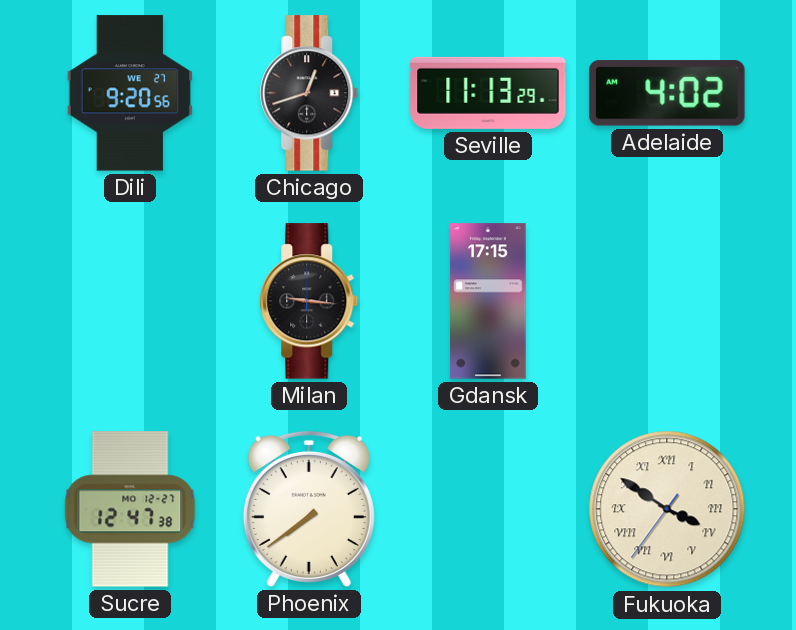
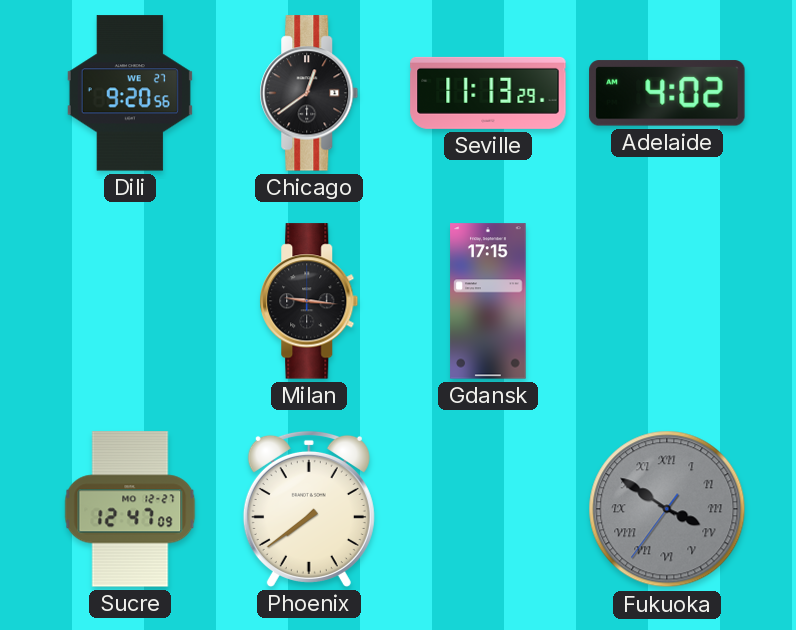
Chicago: 12:42 -> 12:39 (309, 93)
Sucre: 12:47:38 -> 12:47:09 (130, 509)
Fukuoka dial: cream -> grey (667, 509)
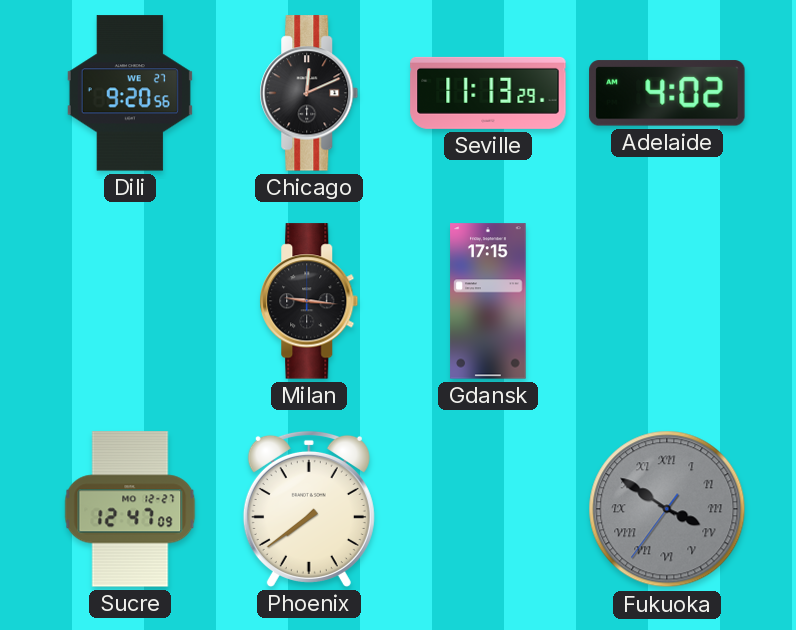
Chicago: 12:39 -> 12:11 (309, 93)
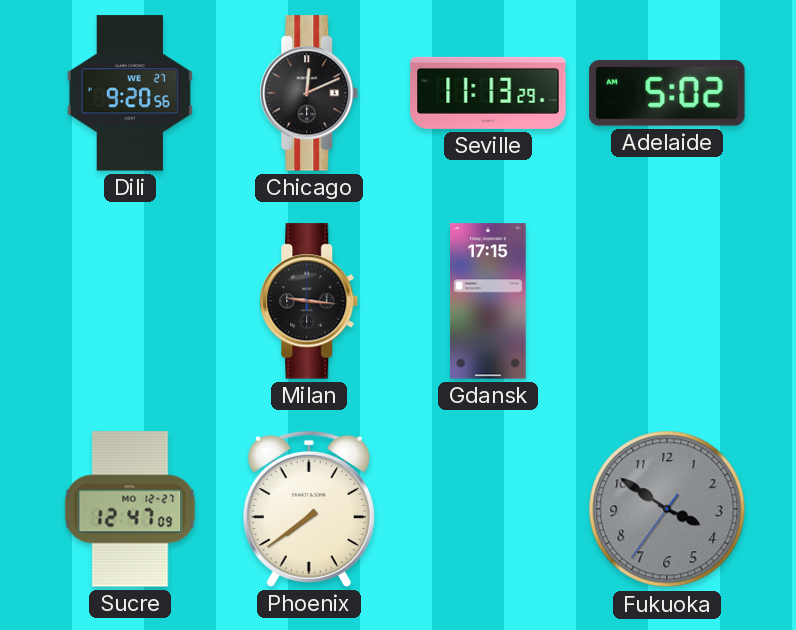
Adelaide: 4:02 -> 5:02 (667, 93)
Fukuoka numerals: Roman -> Arabic (667, 509)
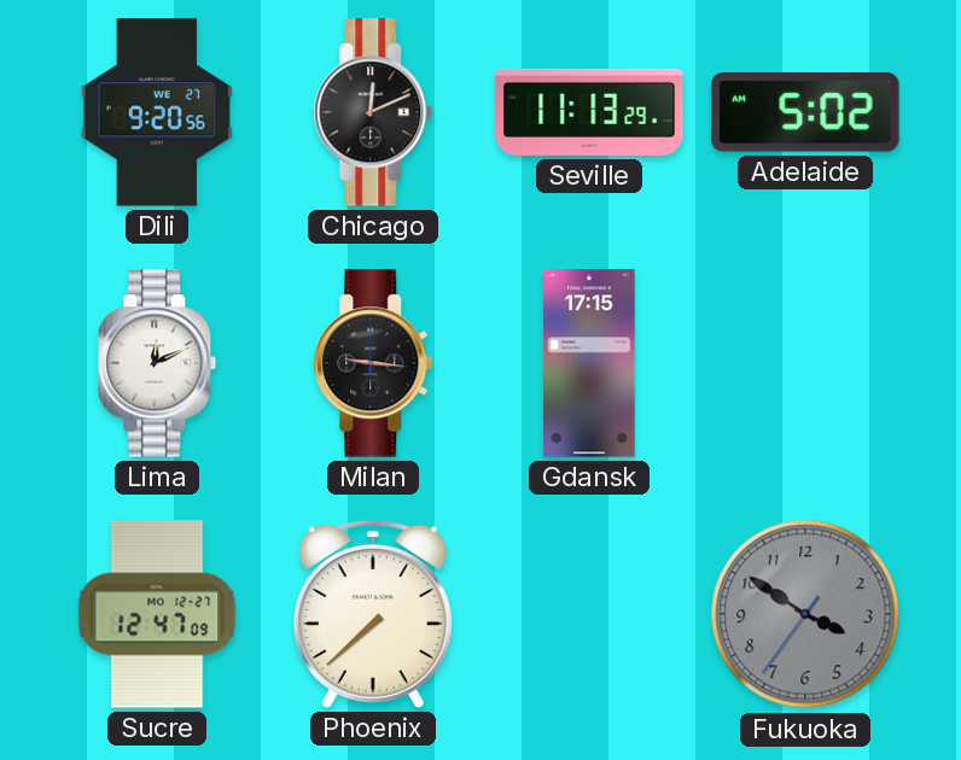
Lima: none -> 12:11 (157, 363)
Phoenix: 7:39 -> 7:38 (373, 614)
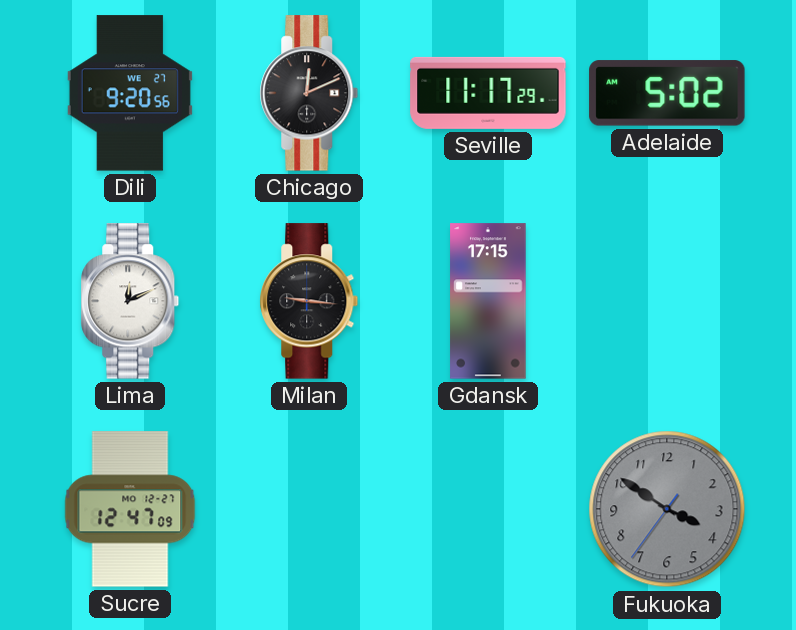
Seville: 11:13 -> 11:17 (488, 93)
Phoenix: 7:38 -> none (373, 614)
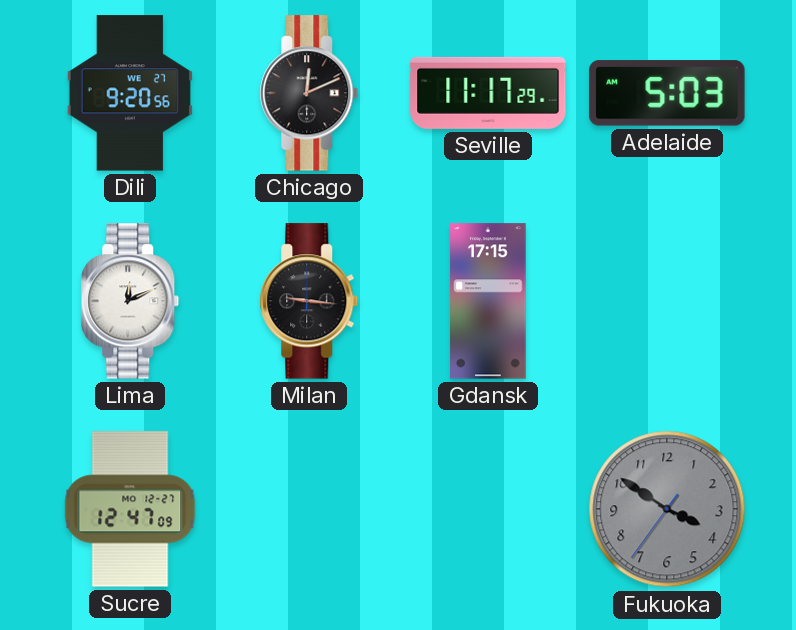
Adelaide: 5:02 -> 5:03 (667, 93)
